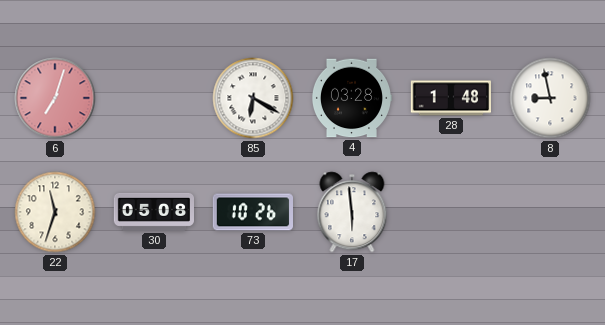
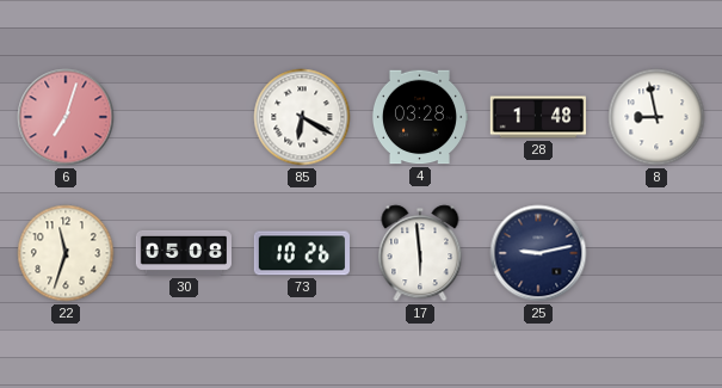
25: none -> 9:13 (538, 253)
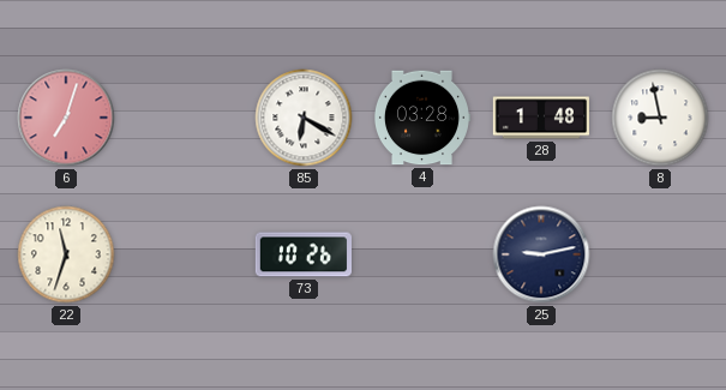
30: 05:08 -> none (183, 253)
17: 5:59 -> none (420, 253)
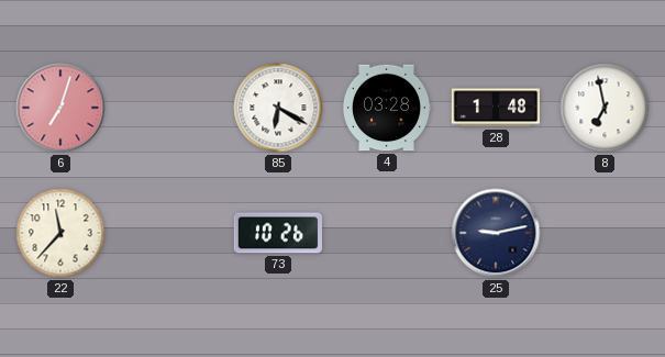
8: 8:58 -> 6:58 (605, 108)
22: 11:33 -> 11:37 (60, 233)
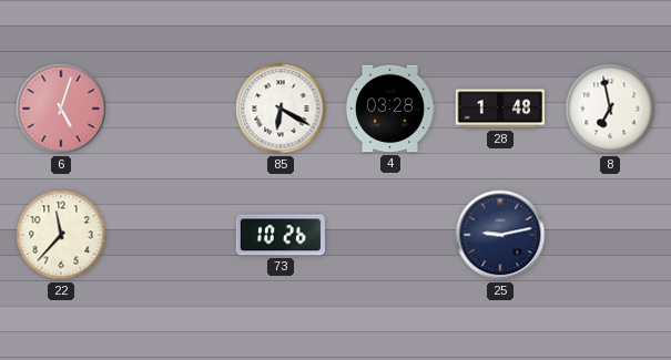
6: 7:03 -> 5:03 (61, 109)
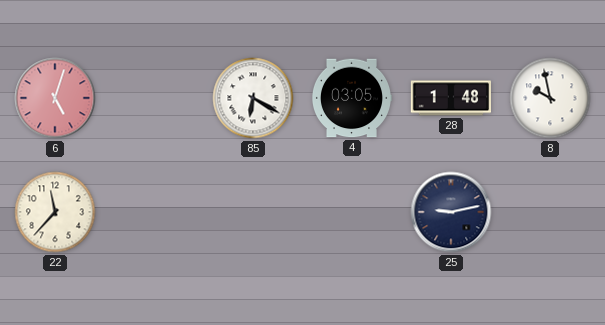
4: 03:28 -> 03:05 (351, 98)
8: 6:58 -> 9:58 (550, 98)
73: 10:26 -> none (279, 235)
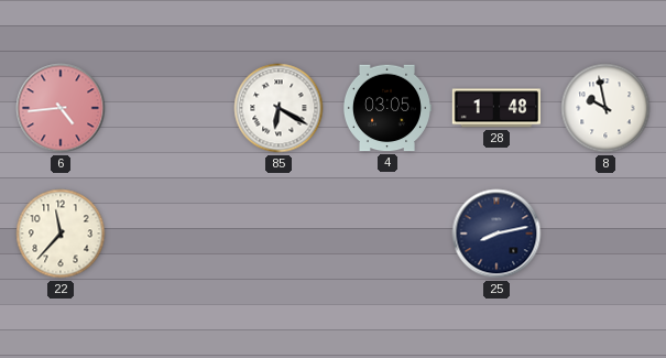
6: 5:03 -> 4:44 (61, 108)
25: 9:13 -> 8:13 (496, 234)
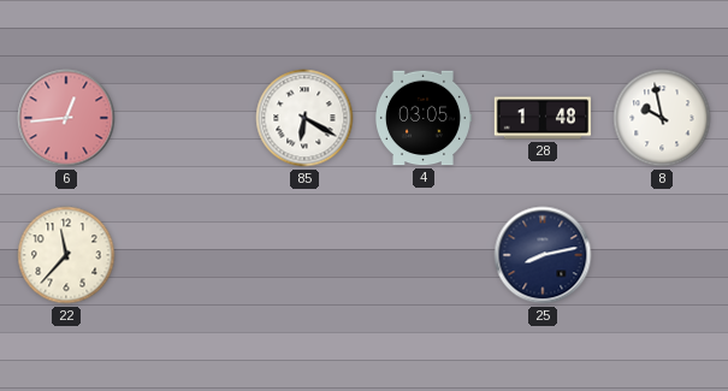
6: 4:44 -> 12:44 (66, 118)
